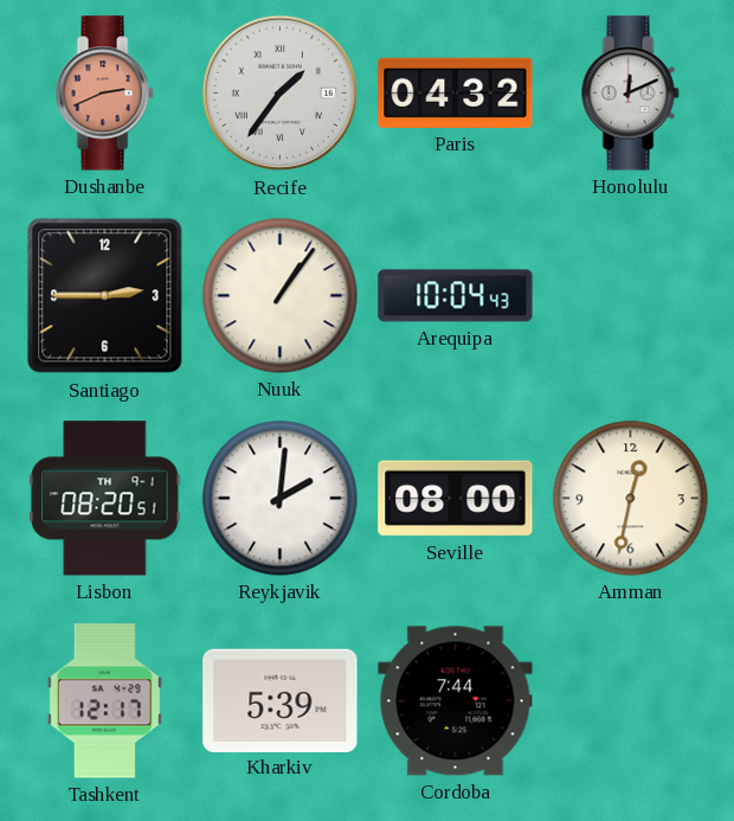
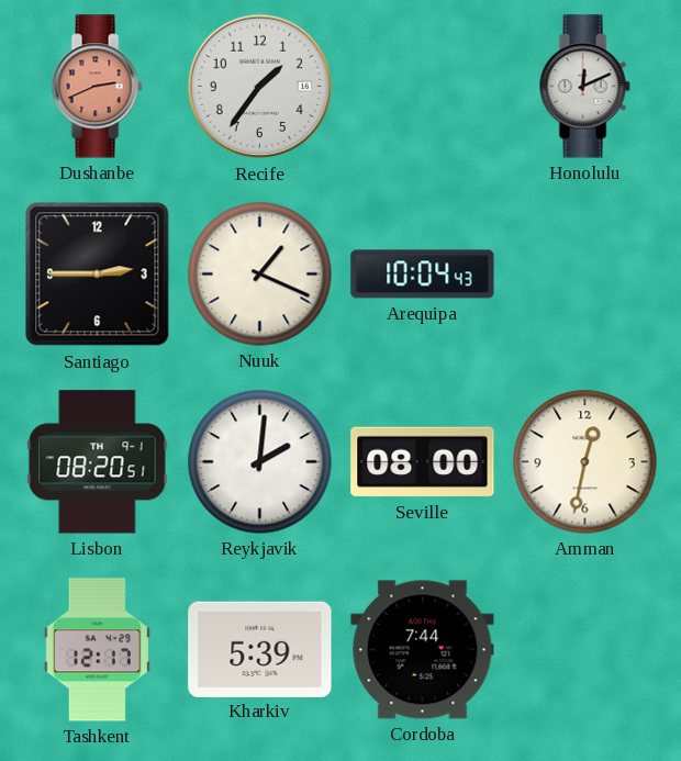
Recife numerals: Roman -> Arabic (260, 87)
Paris: 04:32 -> none (456, 92)
Nuuk: 1:06 -> 1:19 (260, 275)
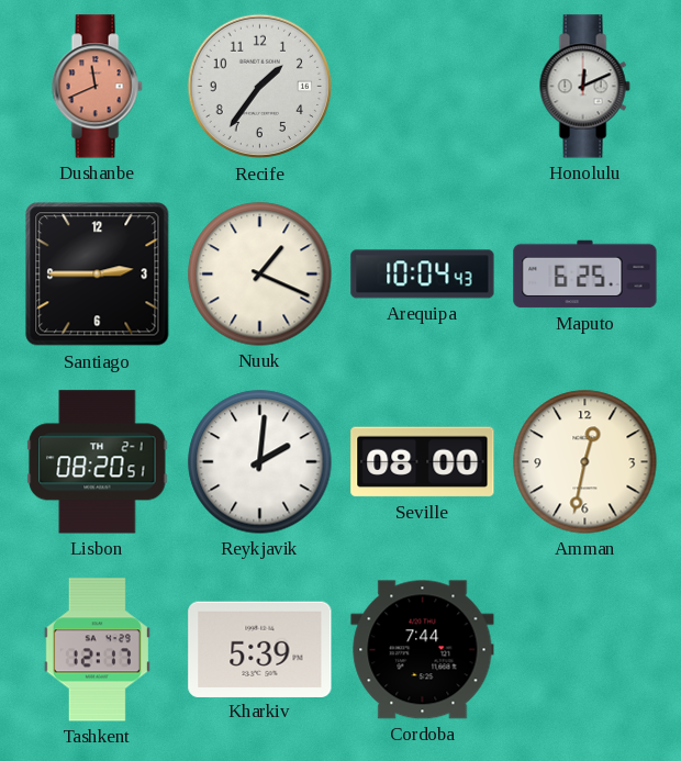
Dushanbe: 2:41 -> 11:41 (97, 87)
Maputo: none -> 6:25 (585, 275)
Lisbon date: TH 9-1 -> TH 2-1 (98, 462)
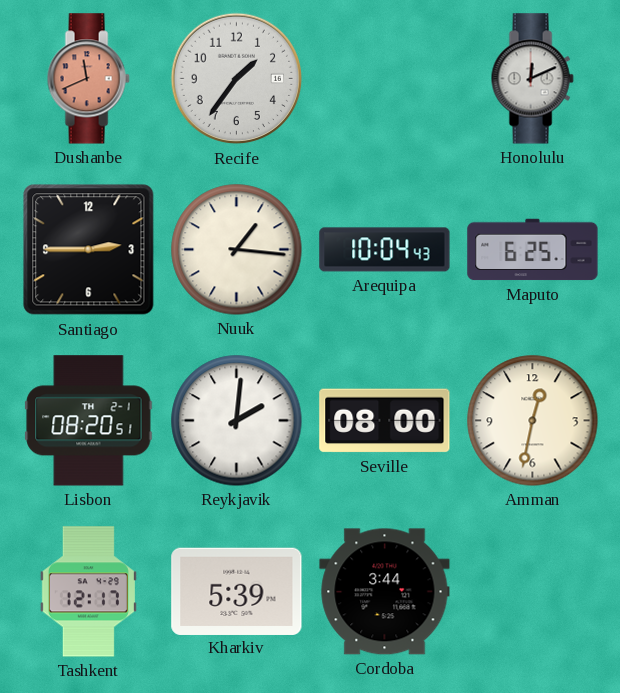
Nuuk: 1:19 -> 1:16 (237, 250)
Cordoba: 7:44 -> 3:44 (385, 592)
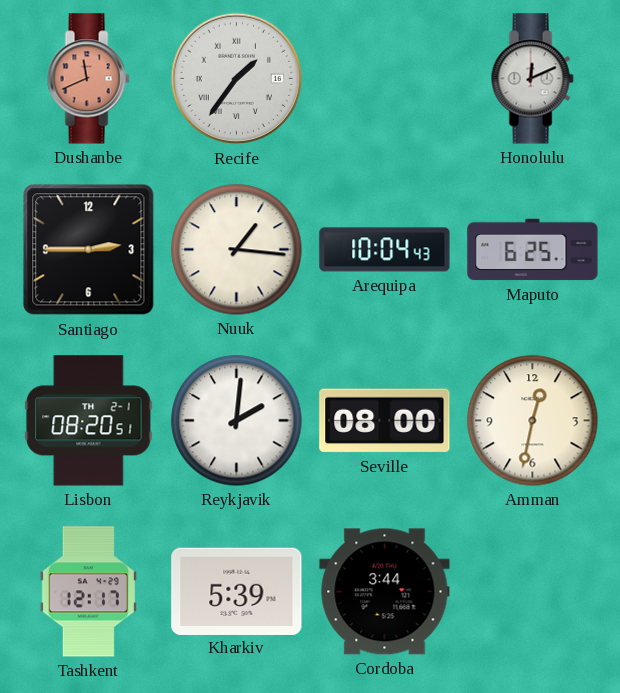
Recife numerals: Arabic -> Roman (237, 79)
